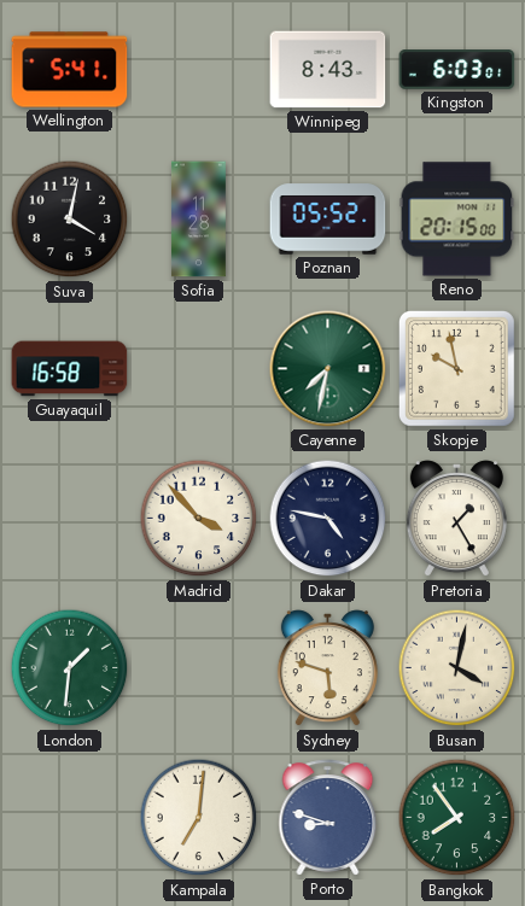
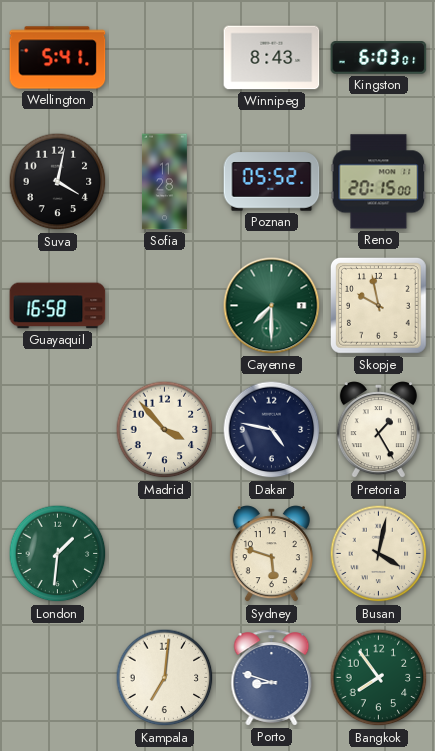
Cayenne: 7:32 -> 7:30 (272, 306)
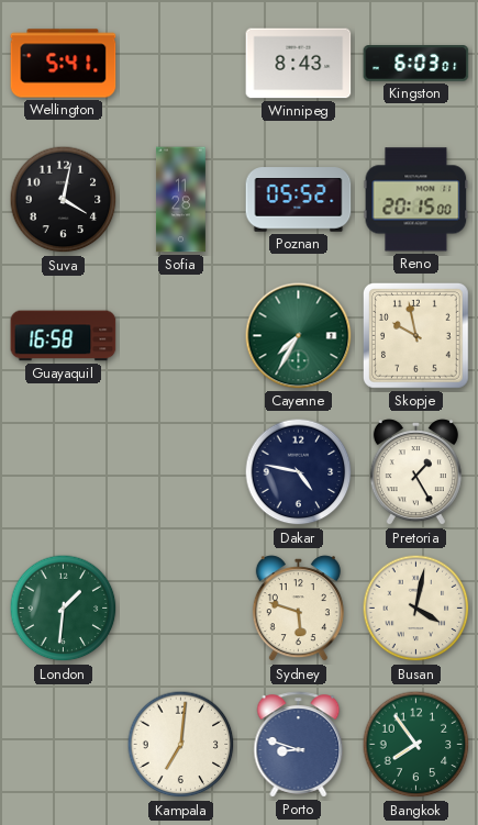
Cayenne: 7:30 -> 7:35 (299, 336)
Madrid: 3:53 -> none (165, 430)
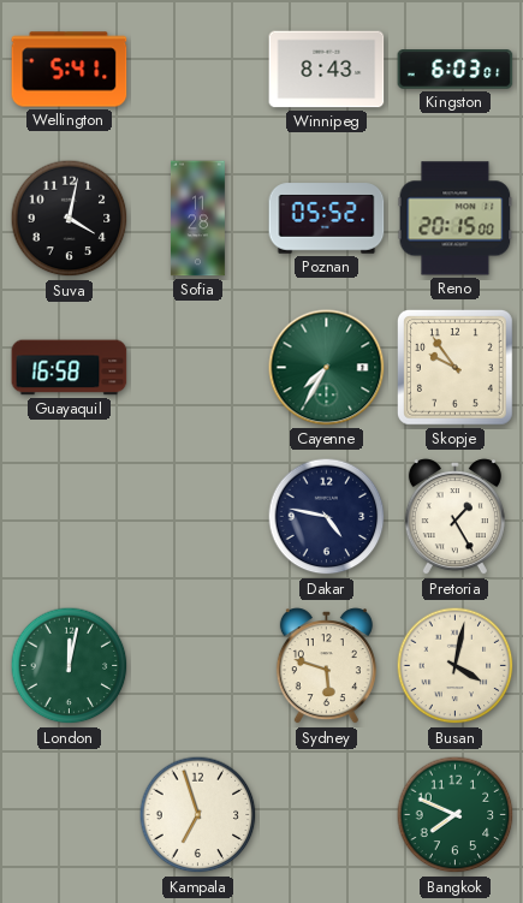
Skopje: 9:58 -> 9:54 (456, 368)
London: 1:31 -> 12:02 (70, 666)
Kampala: 7:01 -> 6:57 (198, 815)
Porto: 8:48 -> none (299, 745)
Bangkok: 7:54 -> 7:49 (456, 815)
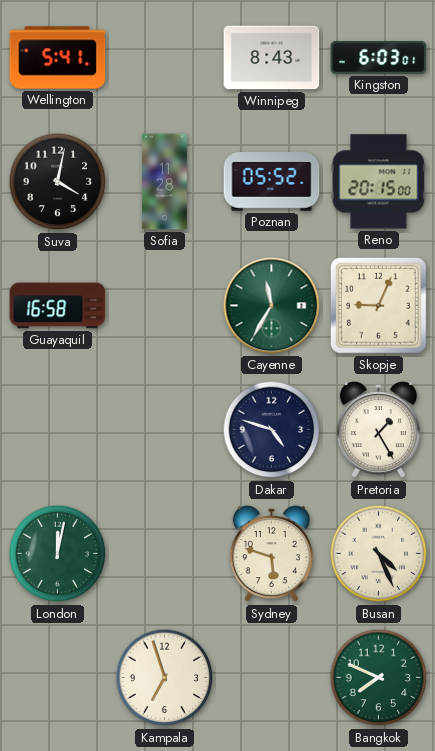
Cayenne: 7:35 -> 11:35 (272, 306)
Skopje: 9:54 -> 9:04 (379, 306)
Dakar: 4:47 -> 4:48 (272, 430)
Busan: 4:02 -> 4:26 (379, 554)
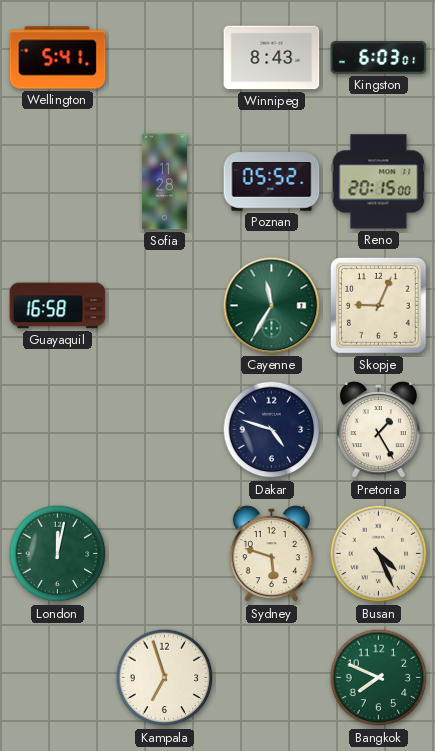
Suva: 4:02 -> none (58, 182)
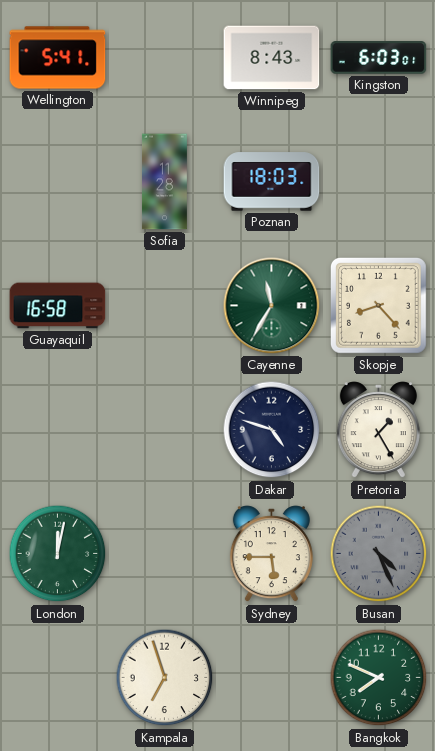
Poznan: 05:52 -> 18:03 (272, 182)
Reno: 20:15 -> none (379, 182)
Skopje: 9:04 -> 8:23 (379, 306)
Sydney: 5:48 -> 5:45 (271, 554)
Busan dial: cream -> grey (379, 554)
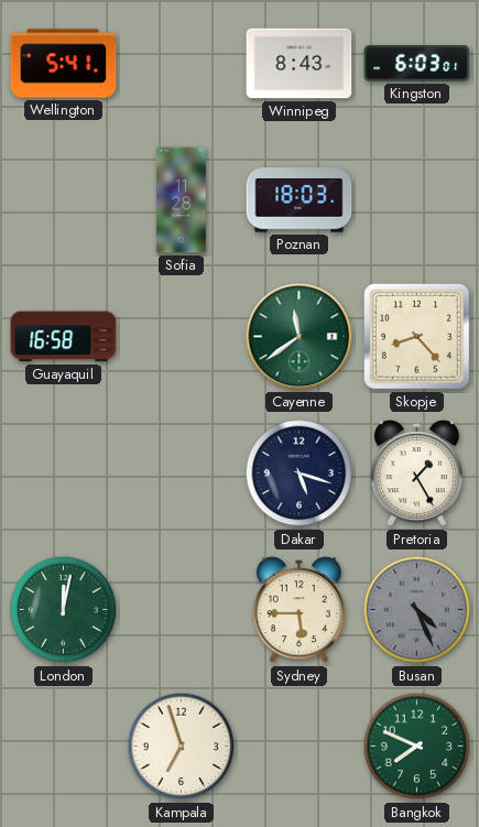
Cayenne: 11:35 -> 11:39 (300, 337)
Dakar: 4:48 -> 5:18 (300, 474)
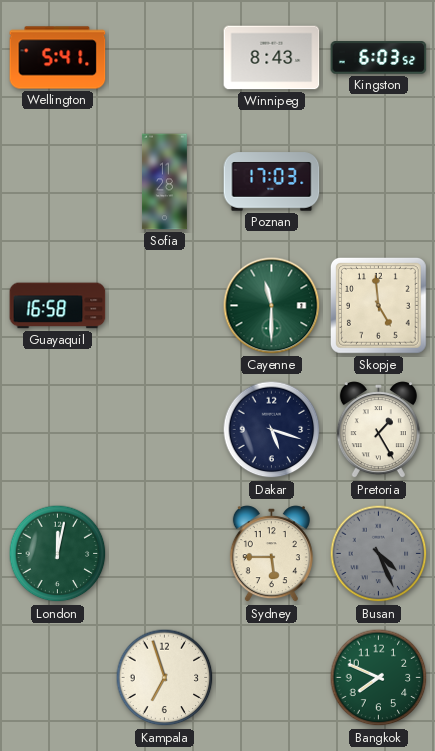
Kingston: 6:03:01 -> 6:03:52 (379, 58)
Poznan: 18:03 -> 17:03 (272, 182)
Cayenne: 11:39 -> 11:30 (272, 306)
Skopje: 8:23 -> 4:59 (379, 306)
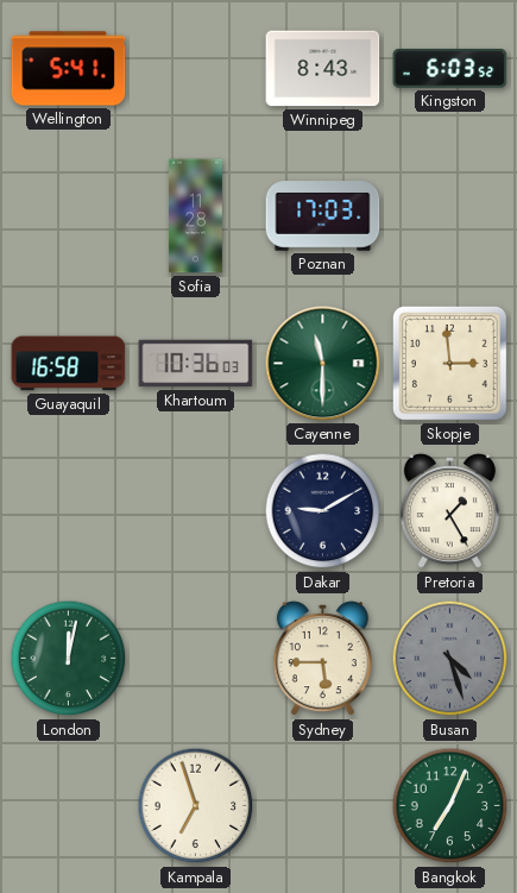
Khartoum: none -> 10:36 (196, 364)
Skopje: 4:59 -> 2:59 (450, 364)
Dakar: 5:18 -> 9:10 (323, 511)
Busan: 4:26 -> 4:27 (450, 659)
Bangkok: 7:49 -> 7:04 (450, 806)
